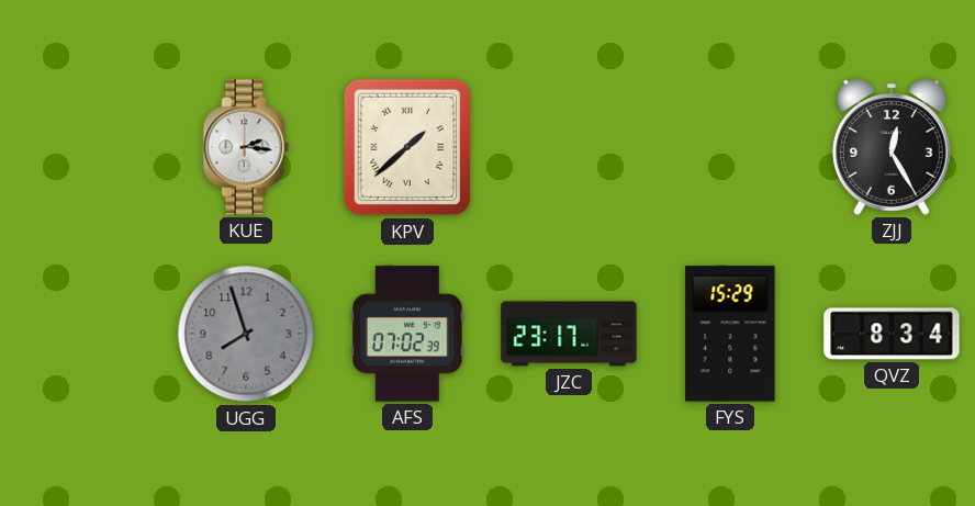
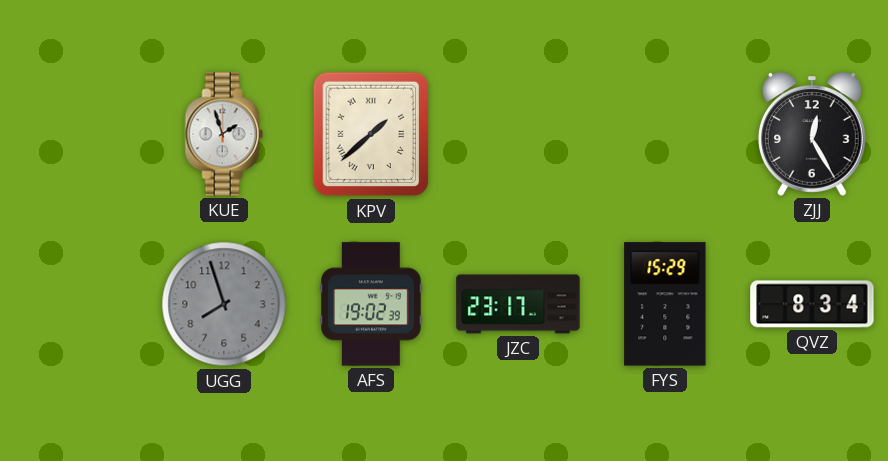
KUE: 2:16 -> 1:57 (224, 134)
AFS: 07:02 -> 19:02 (372, 304)
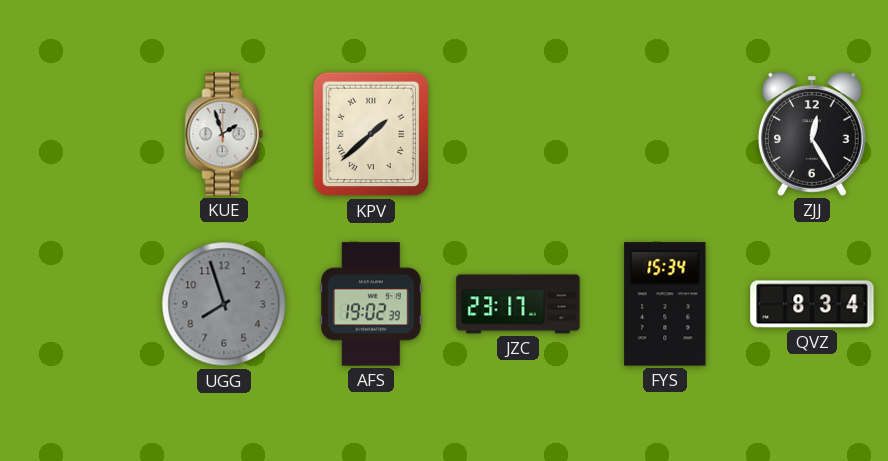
FYS: 15:29 -> 15:34 (665, 304)
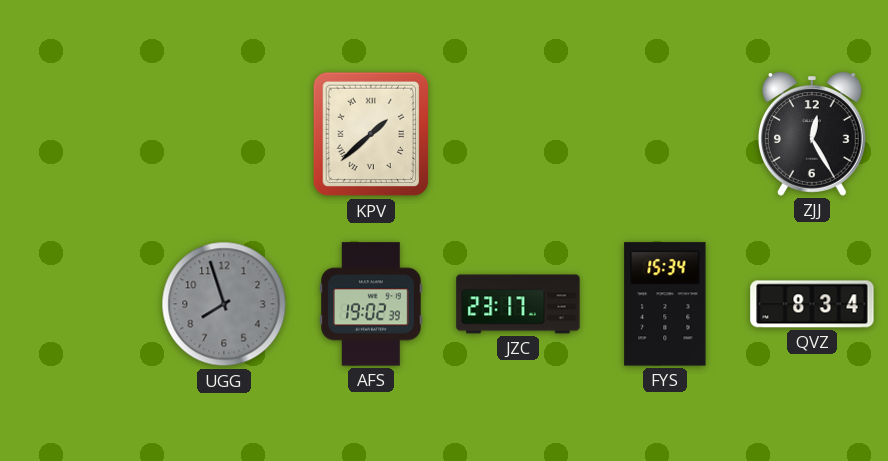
KUE: 1:57 -> none (224, 134)
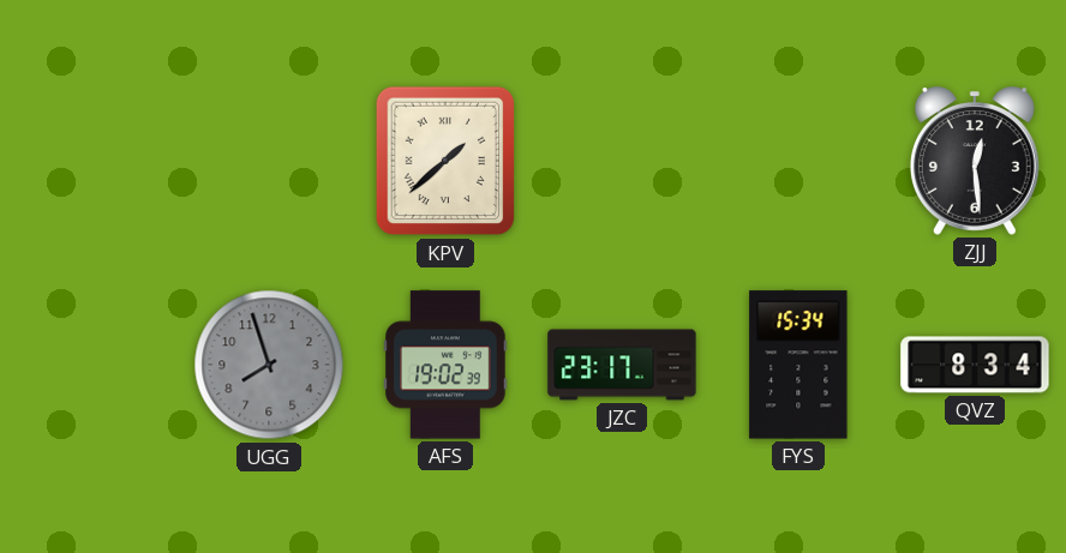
ZJJ: 12:25 -> 12:29 (975, 161)
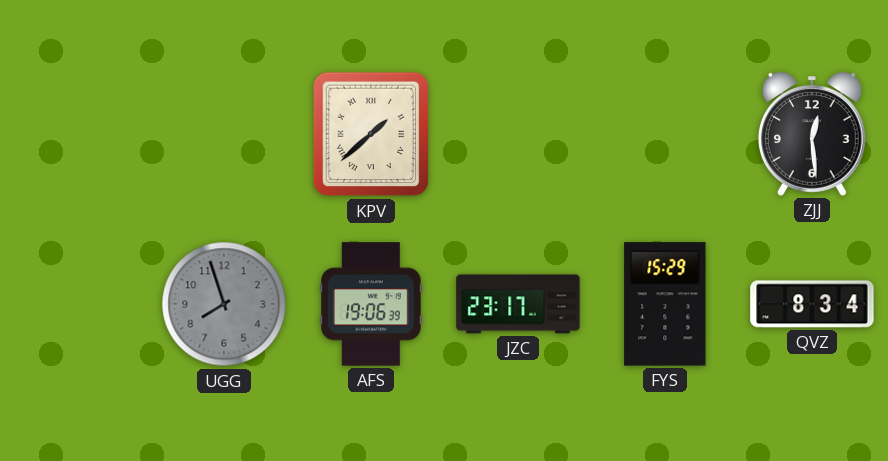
AFS: 19:02 -> 19:06 (372, 304)
FYS: 15:34 -> 15:29 (665, 304)
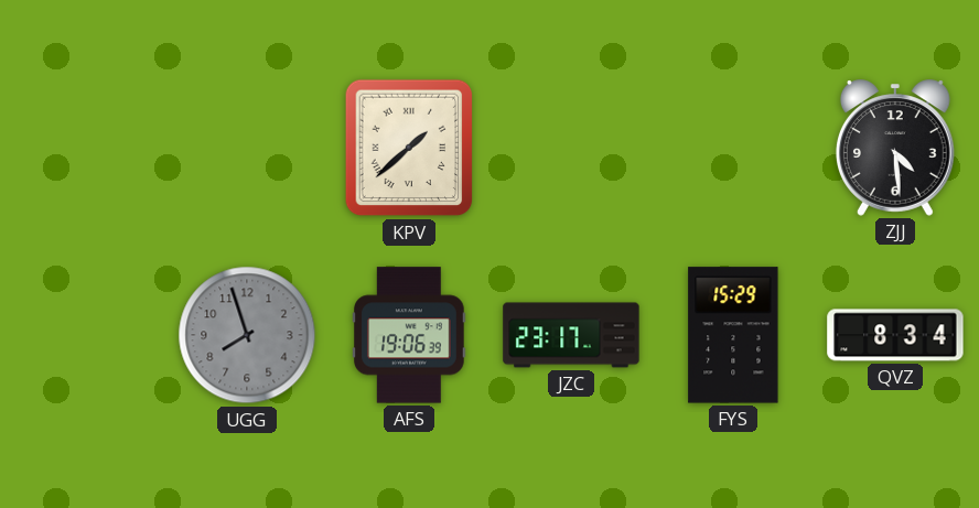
ZJJ: 12:29 -> 4:29 (895, 148)
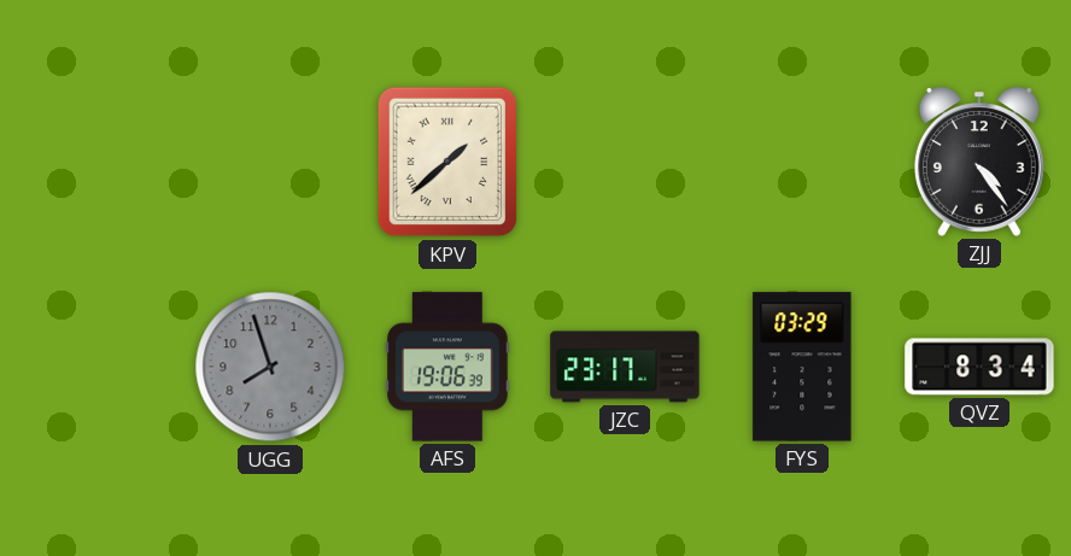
ZJJ: 4:29 -> 4:24 (979, 162)
FYS: 15:29 -> 03:29 (802, 367)
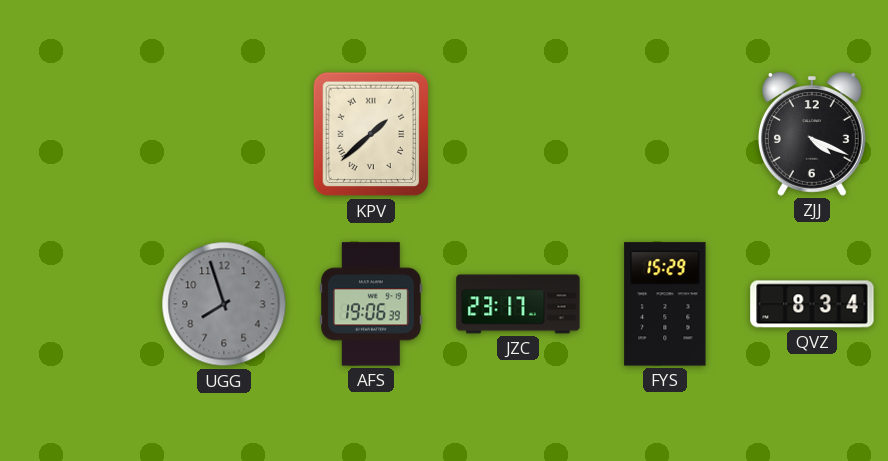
ZJJ: 4:24 -> 4:19 (812, 134)
FYS: 03:29 -> 15:29 (665, 304)
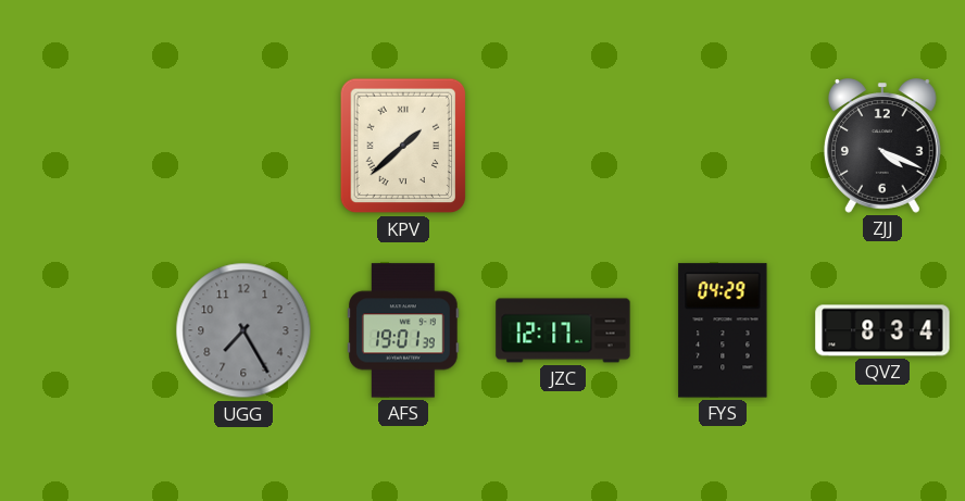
UGG: 7:57 -> 7:25 (243, 330)
AFS: 19:06 -> 19:01 (404, 330)
JZC: 23:17 -> 12:17 (563, 330)
FYS: 15:29 -> 04:29 (723, 330)
